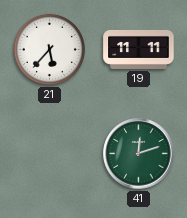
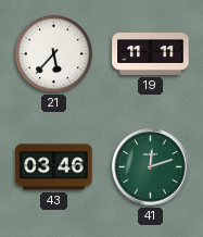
43: none -> 03:46 (54, 167)
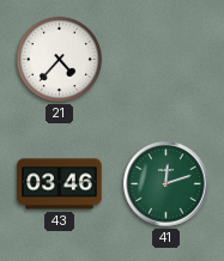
21: 5:37 -> 4:37 (59, 59)
19: 11:11 -> none (151, 53)
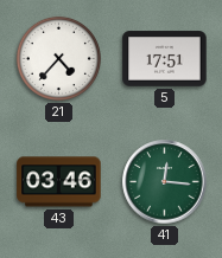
5: none -> 17:51 (165, 59)
41: 12:12 -> 12:16 (165, 182)
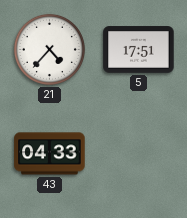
43: 03:46 -> 04:33 (50, 154)
41: 12:16 -> none (165, 182)
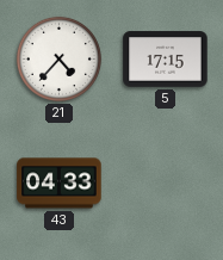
5: 17:51 -> 17:15 (166, 60)
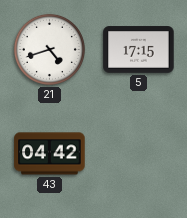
21: 4:37 -> 4:42 (49, 49)
43: 04:33 -> 04:42 (50, 154)
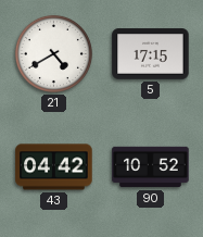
21: 4:42 -> 4:40 (53, 53)
90: none -> 10:52 (151, 167)
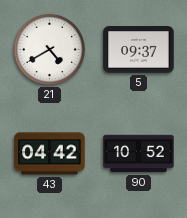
5: 17:15 -> 09:37 (139, 50)
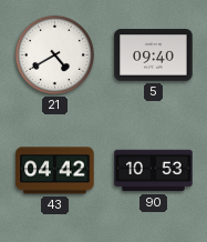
5: 09:37 -> 09:40 (154, 56)
90: 10:52 -> 10:53 (154, 171)
